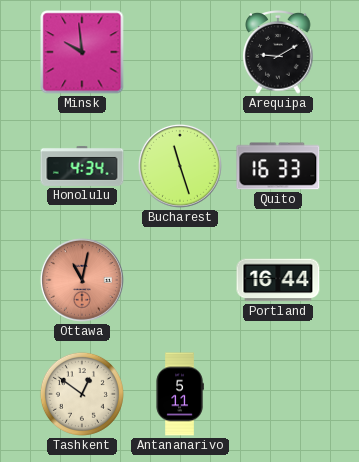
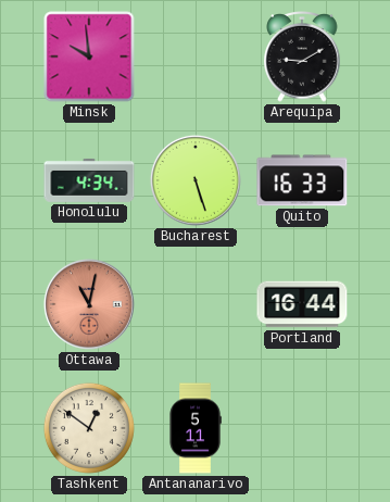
Bucharest: 11:27 -> 5:27 (196, 180)
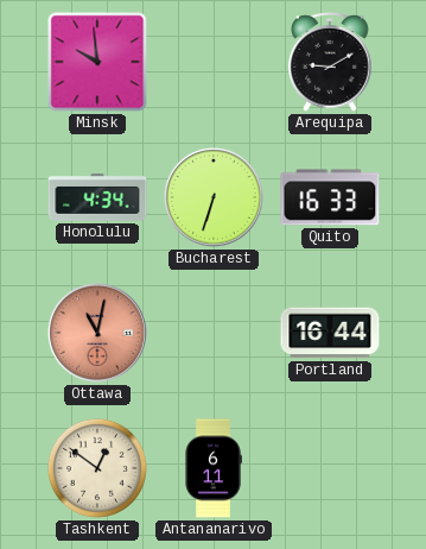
Bucharest: 5:27 -> 6:33 (214, 197)
Antananarivo: 5:11 -> 6:11 (214, 468)
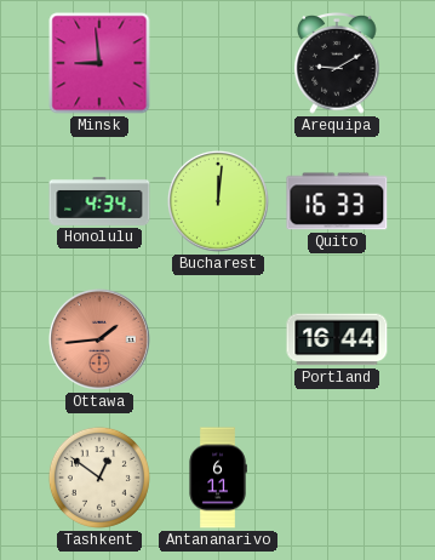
Minsk: 9:59 -> 8:59 (99, 63)
Bucharest: 6:33 -> 12:01 (218, 201)
Ottawa: 11:02 -> 1:44 (99, 339)
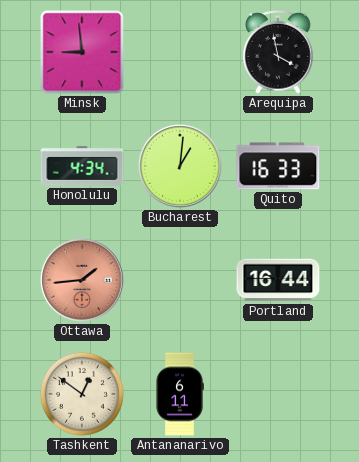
Arequipa: 9:10 -> 3:58 (278, 53)
Bucharest: 12:01 -> 1:01 (180, 166)
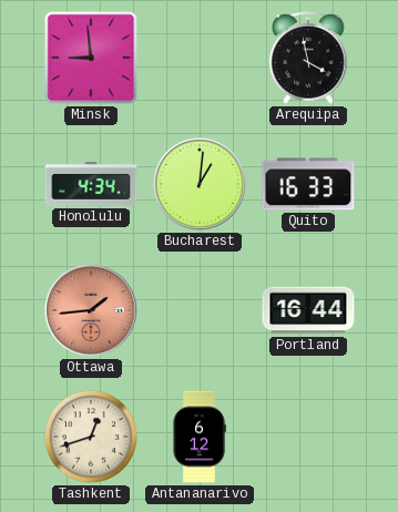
Tashkent: 12:51 -> 12:42 (91, 437)
Antananarivo: 6:11 -> 6:12 (200, 437)
